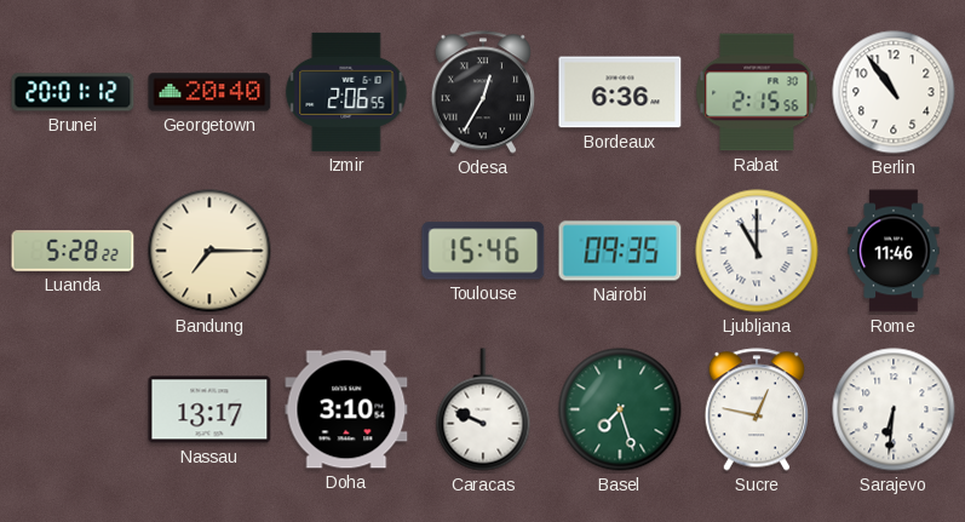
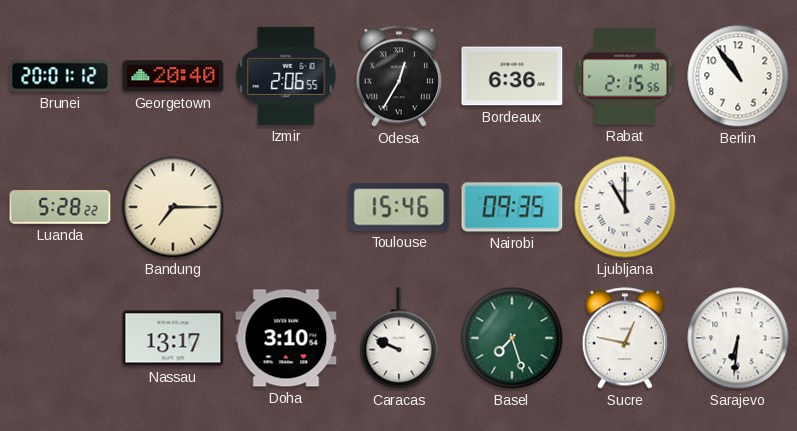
Rome: 11:46 -> none (894, 251)
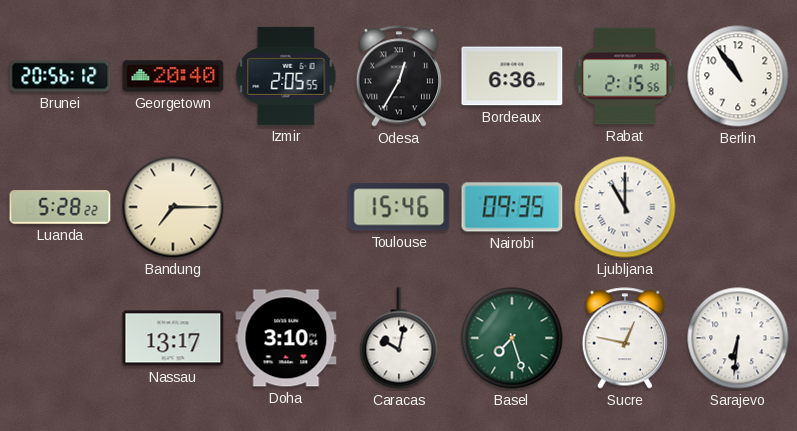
Brunei: 20:01 -> 20:56 (60, 76)
Izmir: 2:06 -> 2:05 (286, 76)
Caracas: 9:49 -> 10:02 (399, 338)
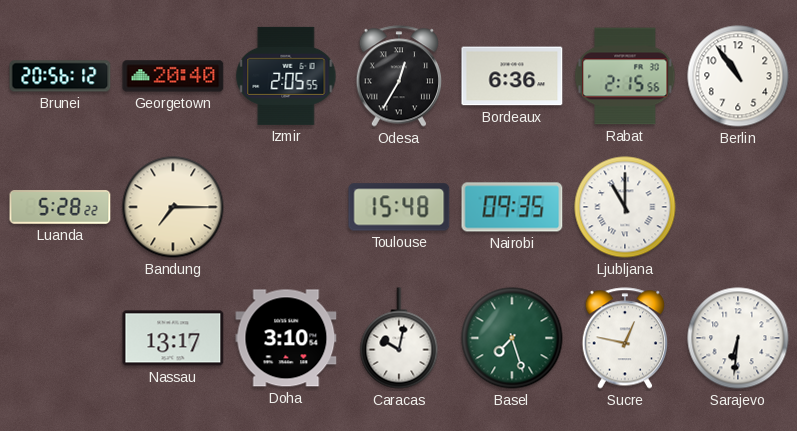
Toulouse: 15:46 -> 15:48 (399, 207)
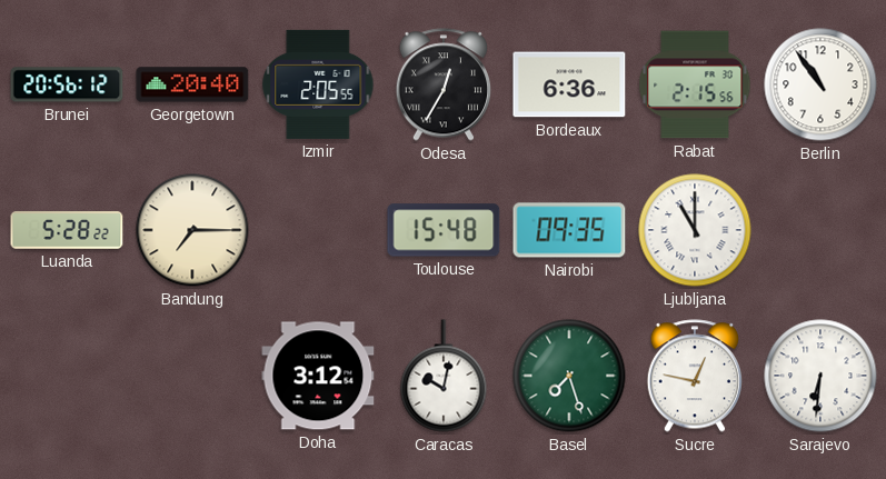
Nassau: 13:17 -> none (173, 338)
Doha: 3:10 -> 3:12 (318, 376)
